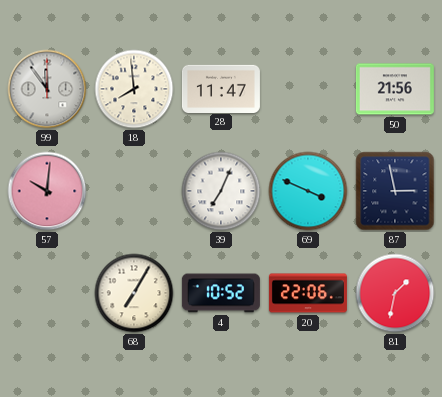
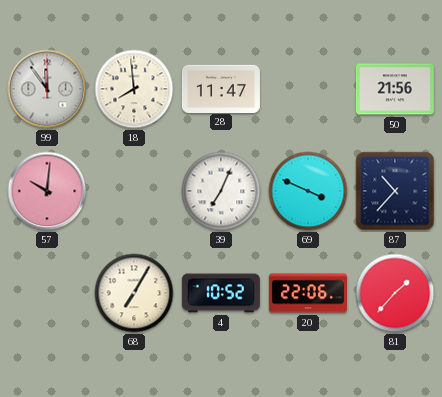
87: 2:58 -> 10:37 (395, 191)
81: 1:32 -> 1:37 (395, 293)
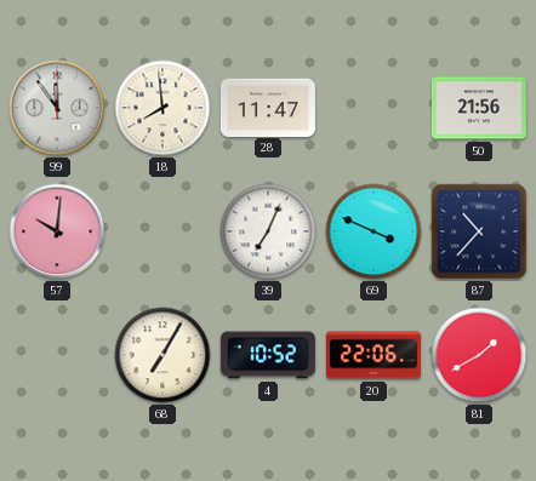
81: 1:37 -> 1:40 (479, 355)
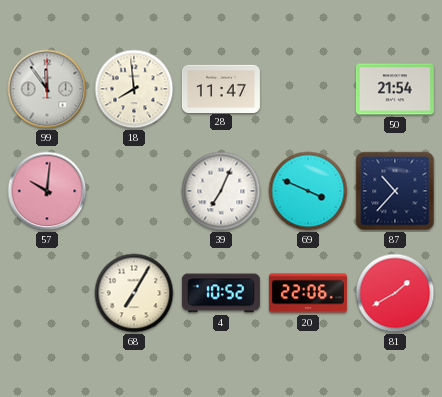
50: 21:56 -> 21:54 (395, 89)
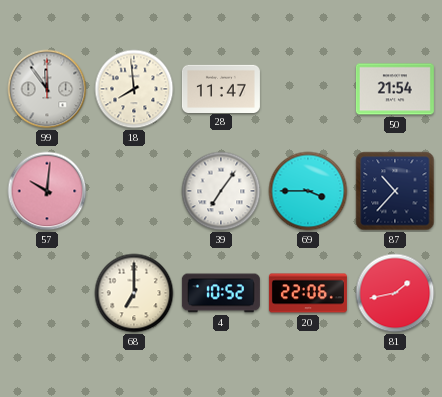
39: 7:04 -> 7:06 (221, 191)
69: 3:49 -> 3:45 (308, 191)
68: 7:05 -> 7:00 (134, 293)
81: 1:40 -> 1:43 (395, 293)
